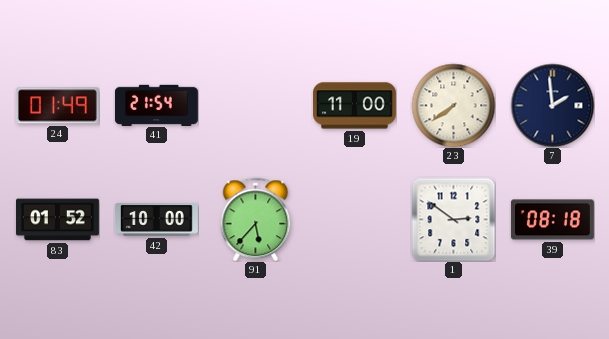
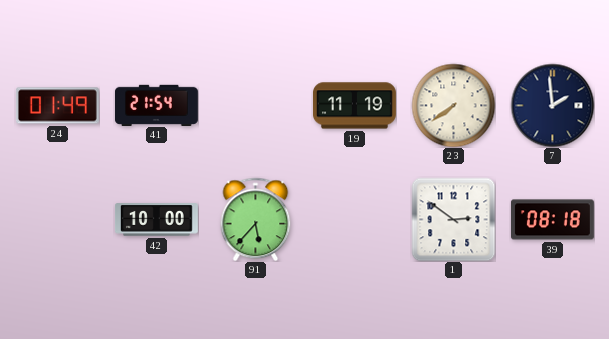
19: 11:00 -> 11:19 (354, 106)
83: 01:52 -> none (58, 220)
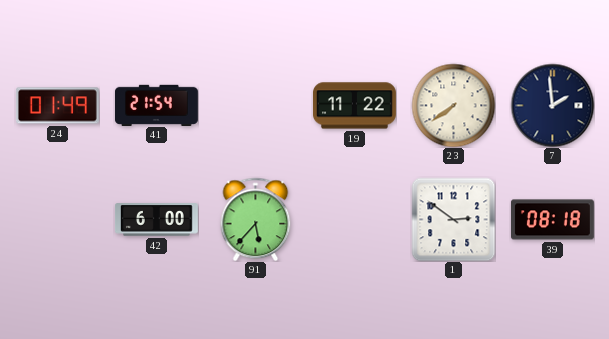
19: 11:19 -> 11:22 (354, 106)
42: 10:00 -> 6:00 (156, 220)
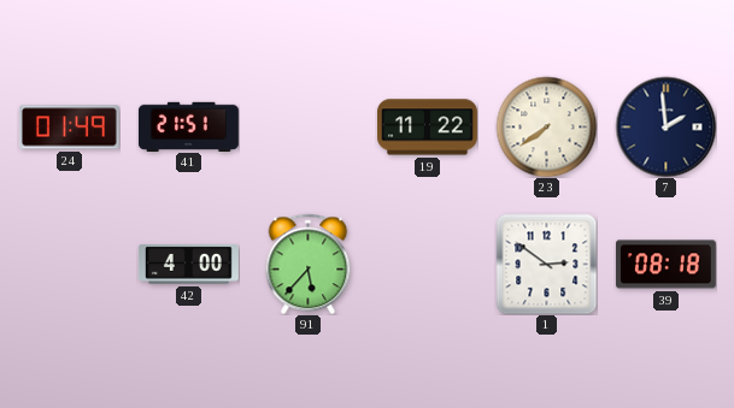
41: 21:54 -> 21:51 (188, 126)
42: 6:00 -> 4:00 (188, 265)
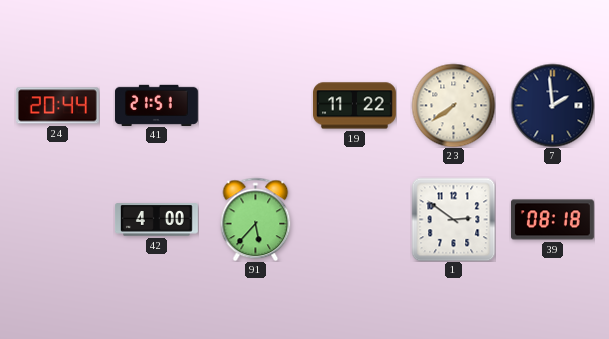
24: 01:49 -> 20:44 (57, 106)
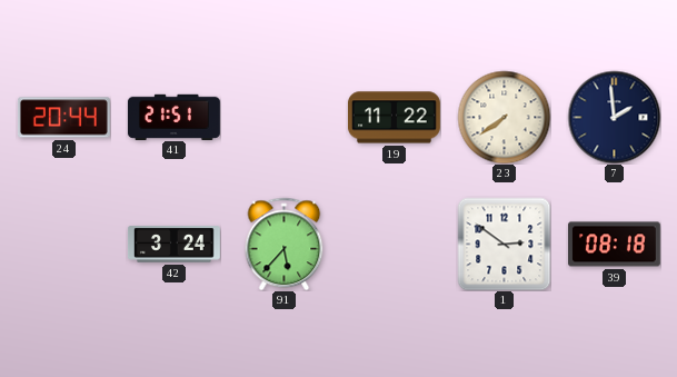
42: 4:00 -> 3:24 (173, 245)
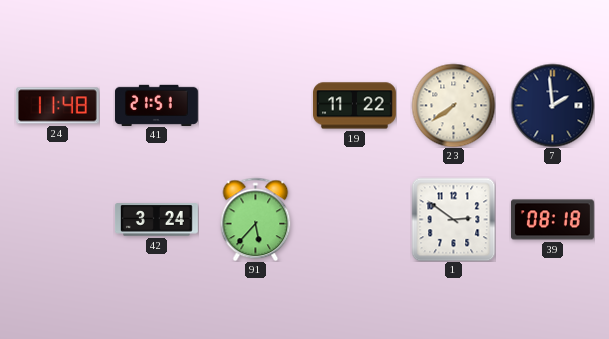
24: 20:44 -> 11:48 (57, 106)
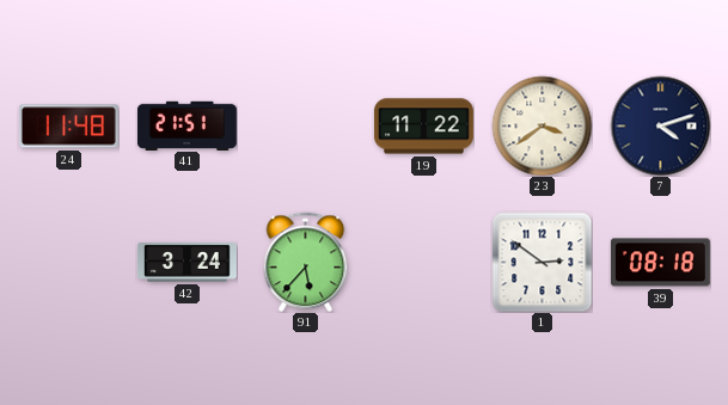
23: 7:39 -> 3:39 (542, 125)
7: 1:59 -> 4:12 (660, 125)
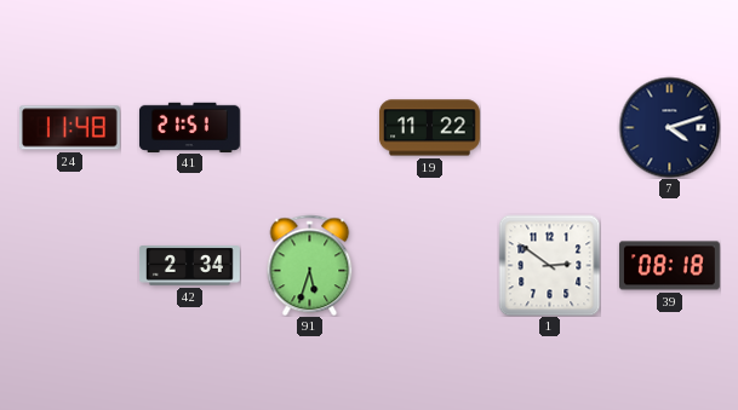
23: 3:39 -> none (542, 125)
42: 3:24 -> 2:34 (189, 266)
91: 5:37 -> 5:33 (310, 265)
